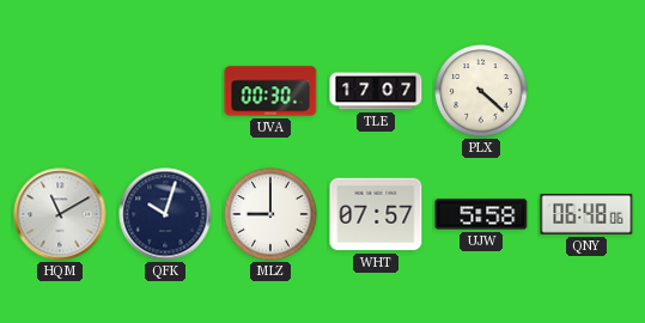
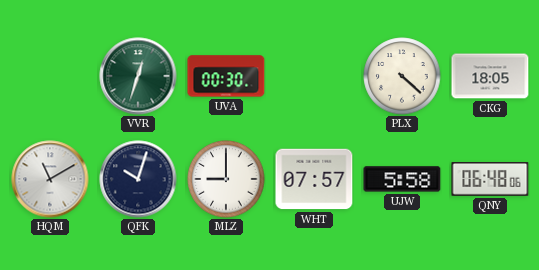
VVR: none -> 12:33 (138, 76)
TLE: 17:07 -> none (376, 91)
CKG: none -> 18:05 (490, 76)
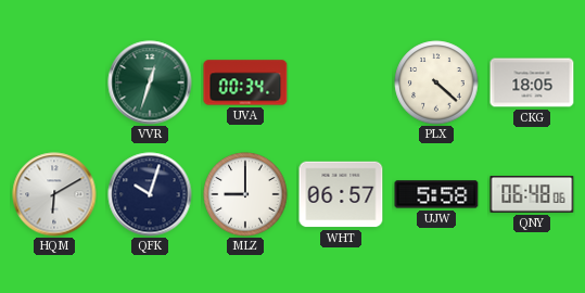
UVA: 00:30 -> 00:34 (245, 82)
HQM: 11:10 -> 6:10 (54, 194)
WHT: 07:57 -> 06:57 (341, 194)
